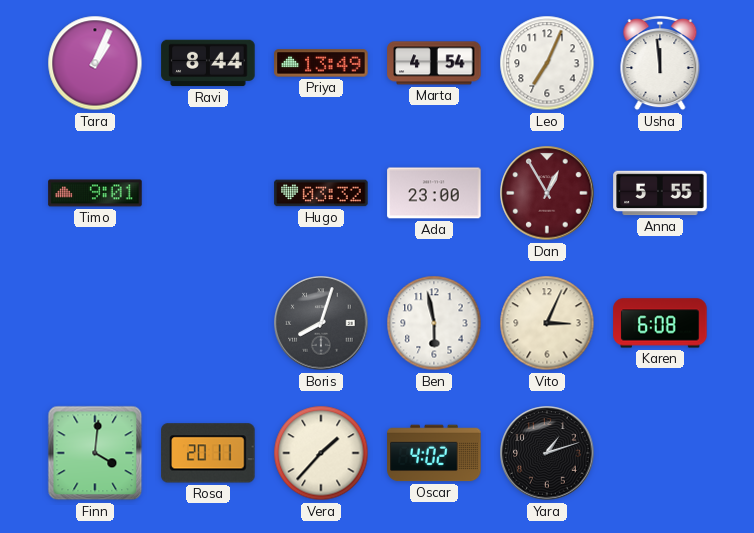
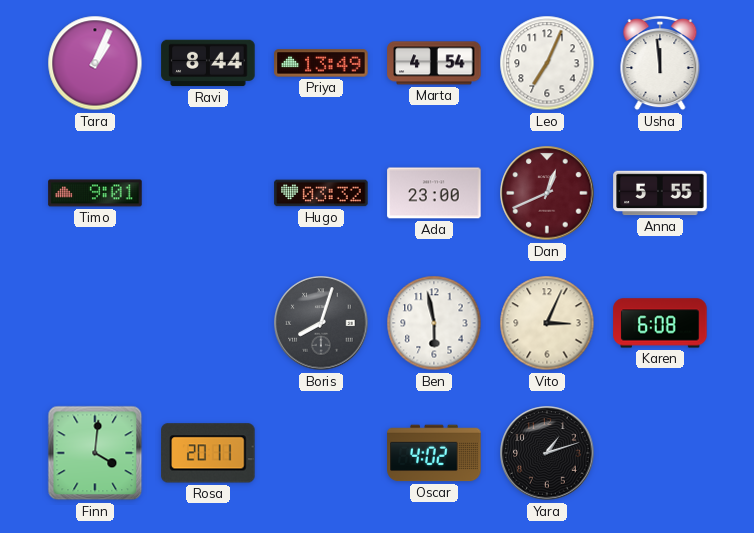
Dan: 12:55 -> 12:41 (547, 193)
Vera: 1:37 -> none (321, 453)
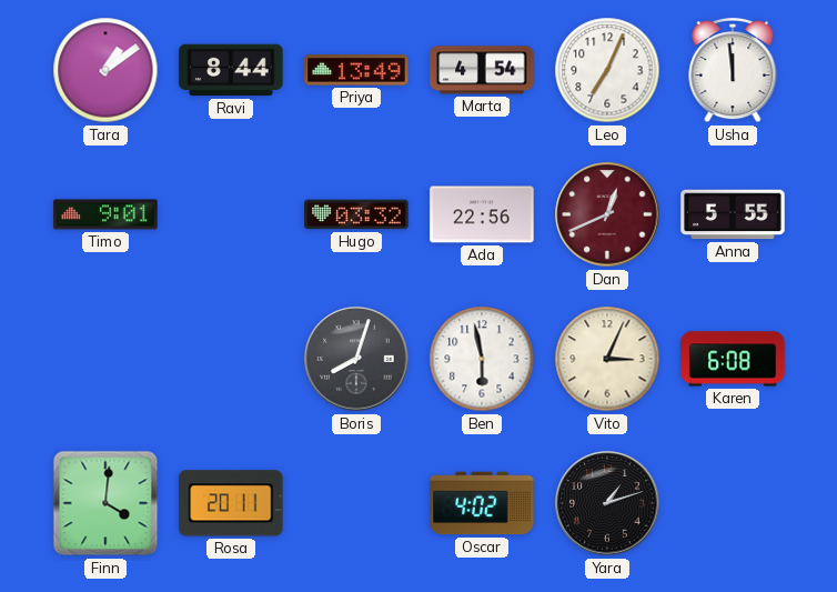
Tara: 1:04 -> 1:09 (105, 70)
Ada: 23:00 -> 22:56 (482, 214)
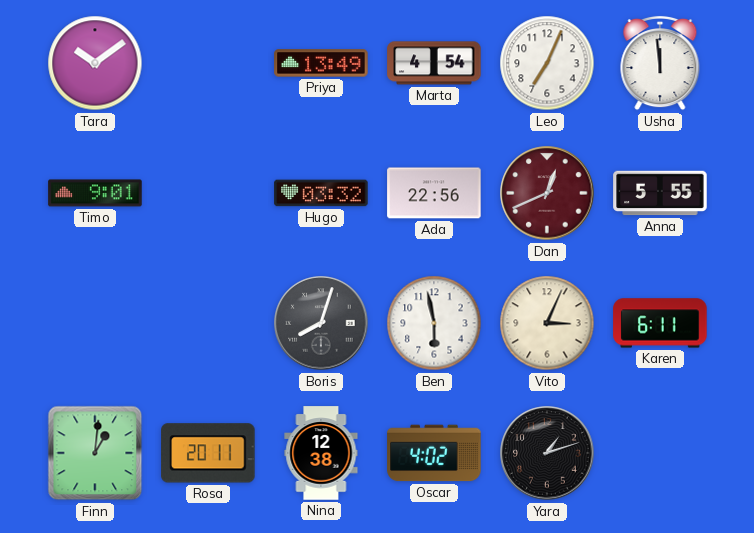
Tara: 1:09 -> 10:09 (95, 63)
Ravi: 8:44 -> none (231, 70)
Karen: 6:08 -> 6:11 (660, 323)
Finn: 4:01 -> 1:01 (95, 453)
Nina: none -> 12:38 (321, 453)
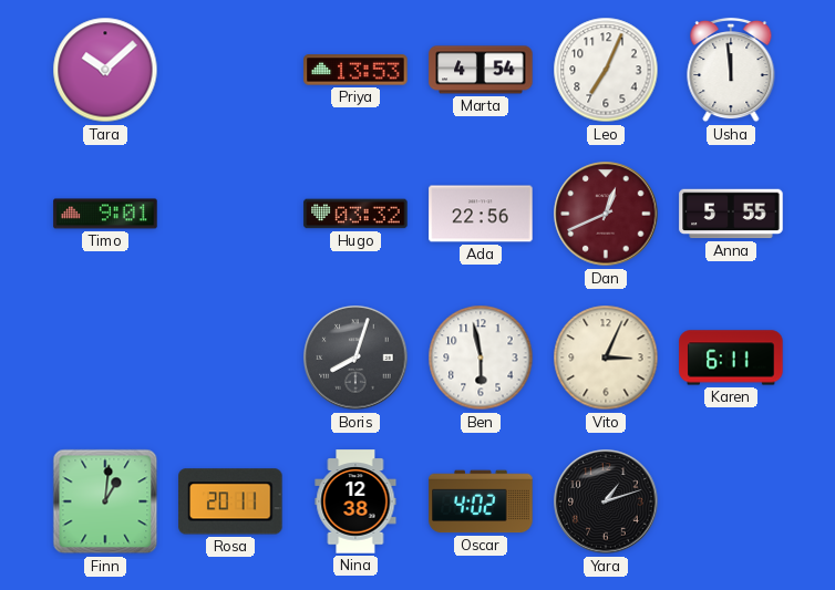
Tara: 10:09 -> 10:08 (105, 70)
Priya: 13:49 -> 13:53 (355, 70)
